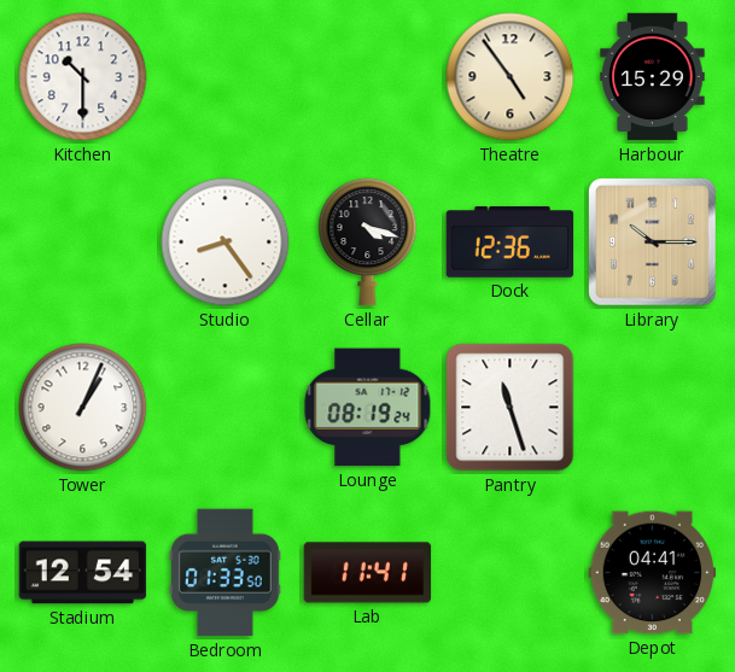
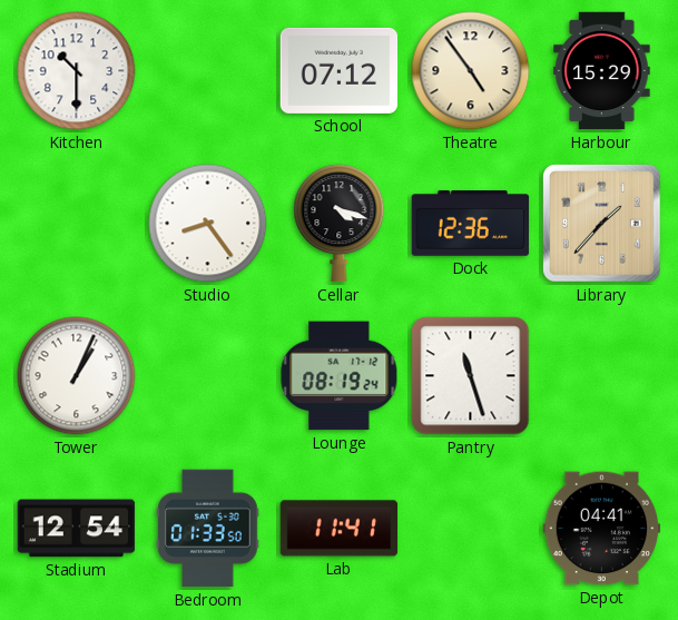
School: none -> 07:12 (340, 70)
Library: 10:15 -> 1:37 (602, 224)
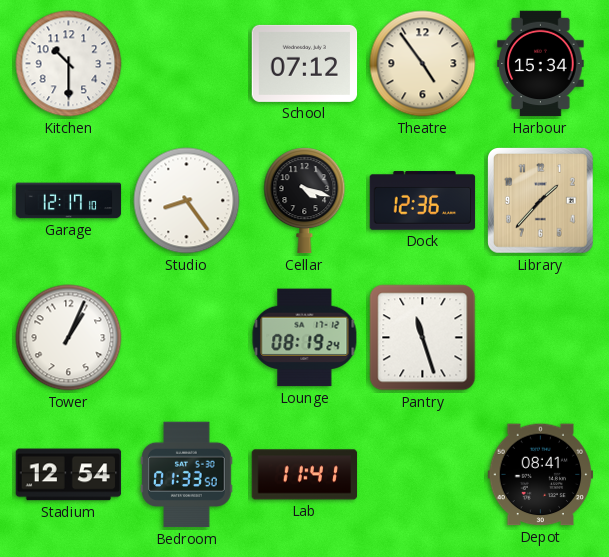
Harbour: 15:29 -> 15:34 (541, 64)
Garage: none -> 12:17 (69, 201)
Depot: 04:41 -> 08:41 (541, 475)
